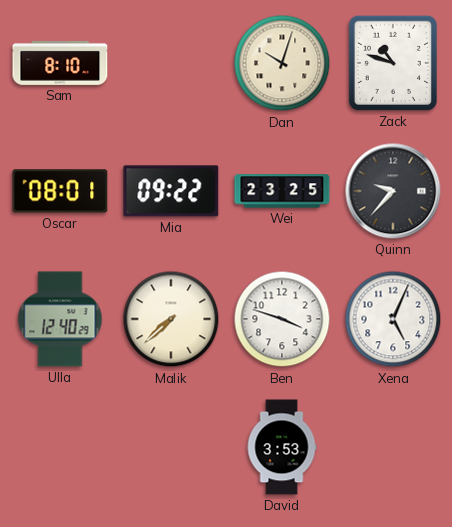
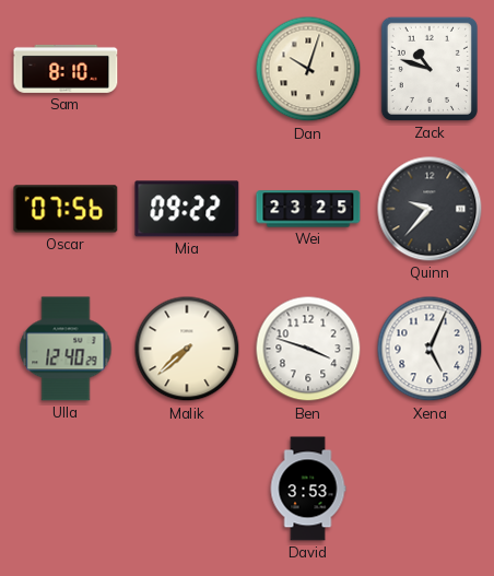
Oscar: 08:01 -> 07:56 (66, 209)
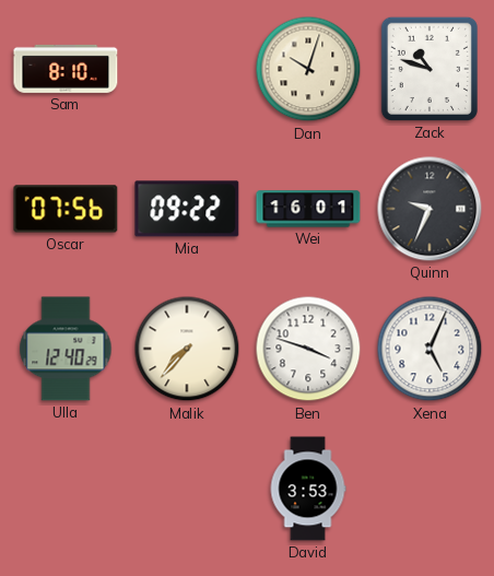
Wei: 23:25 -> 16:01 (308, 209)
Quinn: 9:37 -> 9:34 (430, 209)
Malik: 7:38 -> 7:37 (187, 349)
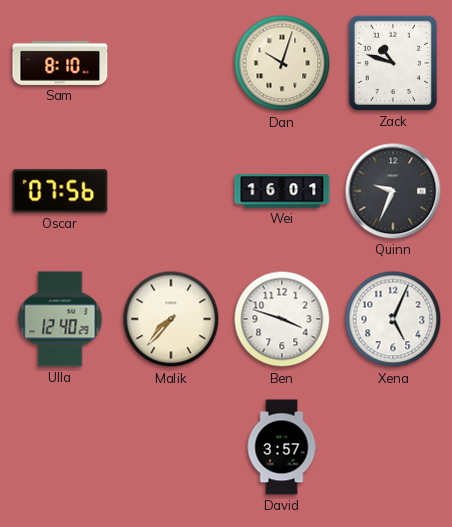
Mia: 09:22 -> none (187, 209)
David: 3:53 -> 3:57 (282, 447)
